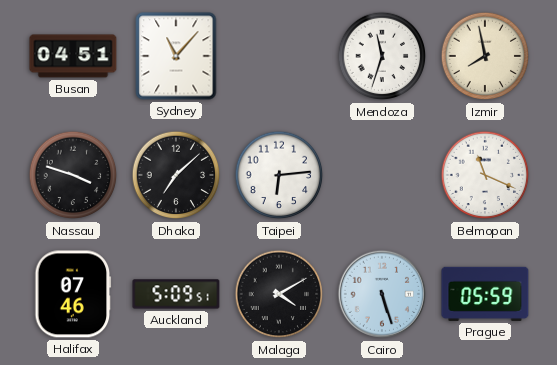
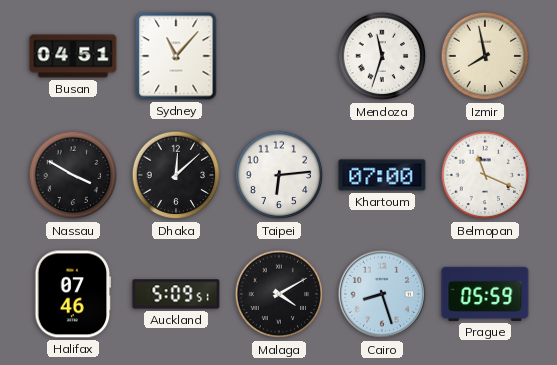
Nassau: 3:48 -> 3:50 (73, 175)
Dhaka: 7:08 -> 12:08 (176, 175)
Khartoum: none -> 07:00 (382, 175)
Cairo: 5:27 -> 8:27 (382, 294)
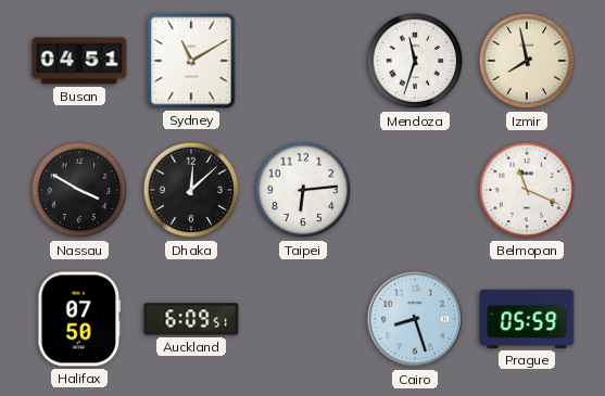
Sydney: 11:07 -> 11:10 (191, 61)
Khartoum: 07:00 -> none (382, 175)
Halifax: 07:46 -> 07:50 (79, 319)
Auckland: 5:09 -> 6:09 (191, 319)
Malaga: 4:10 -> none (279, 294)
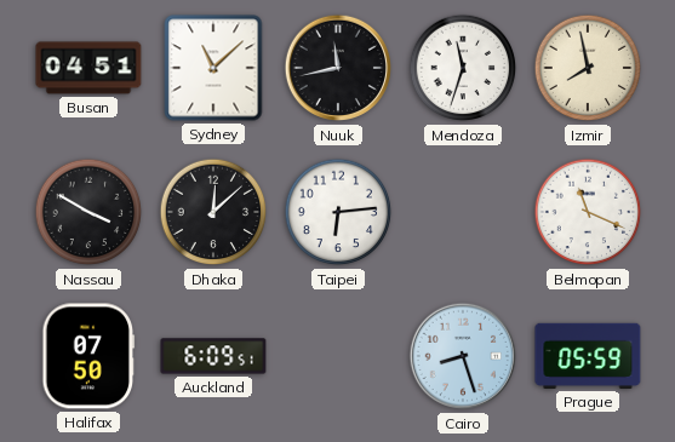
Sydney: 11:10 -> 11:08 (213, 68)
Nuuk: none -> 11:43 (338, 68)
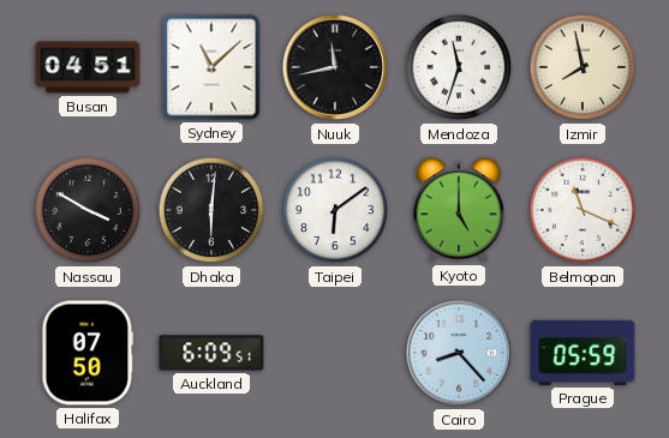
Dhaka: 12:08 -> 6:01 (211, 210)
Taipei: 6:14 -> 6:09 (335, 210)
Kyoto: none -> 5:00 (459, 210)
Cairo: 8:27 -> 8:23 (459, 353)
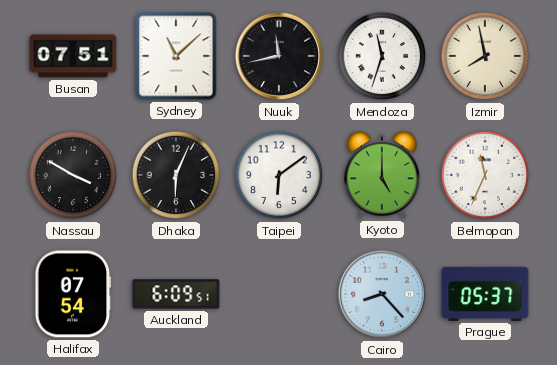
Busan: 04:51 -> 07:51 (73, 56)
Dhaka: 6:01 -> 6:04 (176, 175)
Belmopan: 11:19 -> 11:34 (485, 175)
Halifax: 07:50 -> 07:54 (73, 294)
Prague: 05:59 -> 05:37 (485, 294)
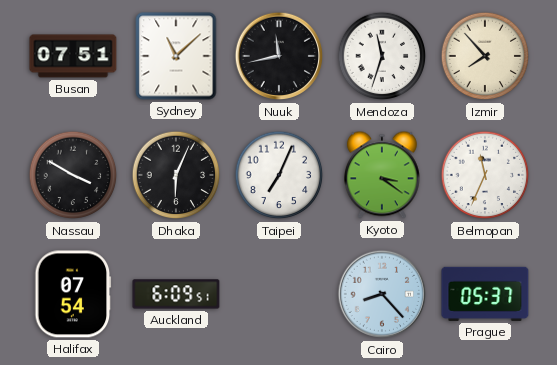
Izmir: 7:58 -> 7:53 (485, 56)
Taipei: 6:09 -> 7:04 (279, 175)
Kyoto: 5:00 -> 3:21 (382, 175)
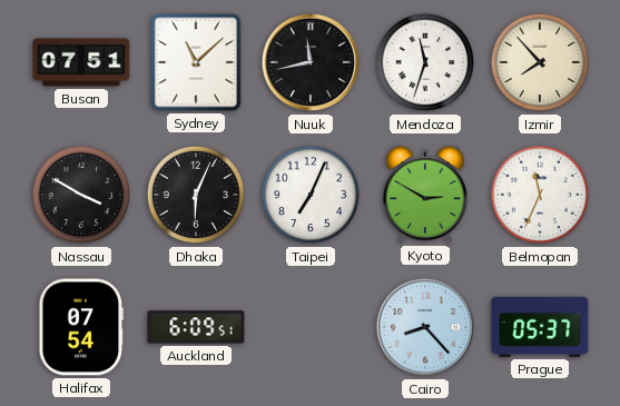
Kyoto: 3:21 -> 2:50 (425, 195)
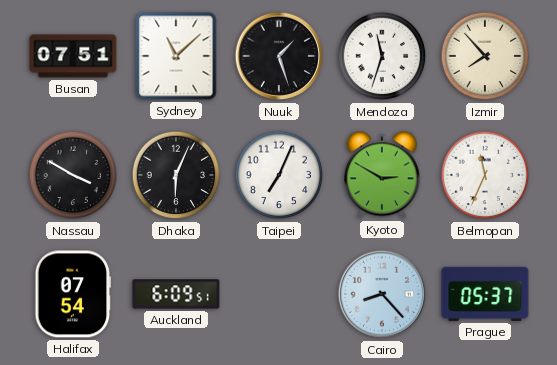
Nuuk: 11:43 -> 1:27 (279, 56)
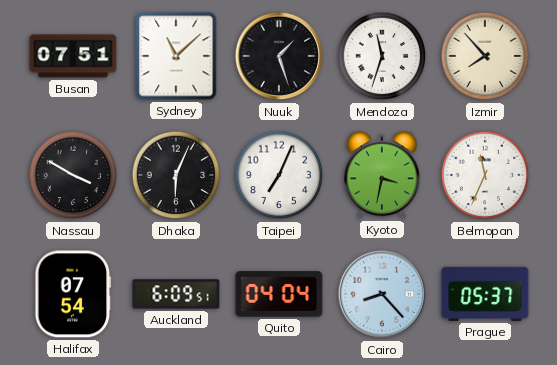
Kyoto: 2:50 -> 3:32 (382, 175)
Quito: none -> 04:04 (279, 294)
